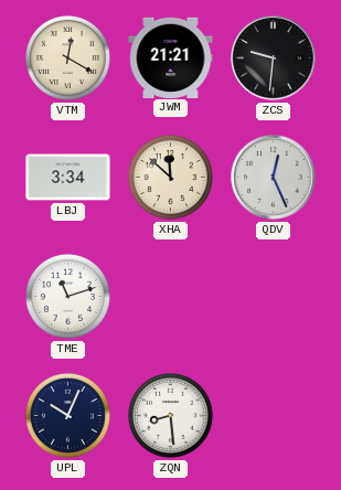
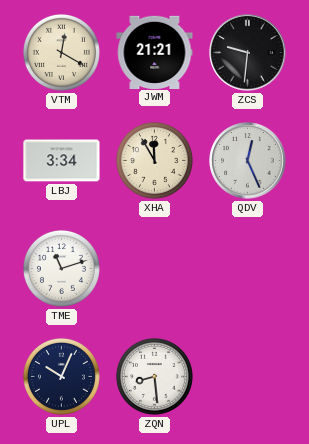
XHA: 11:52 -> 11:55 (154, 160)
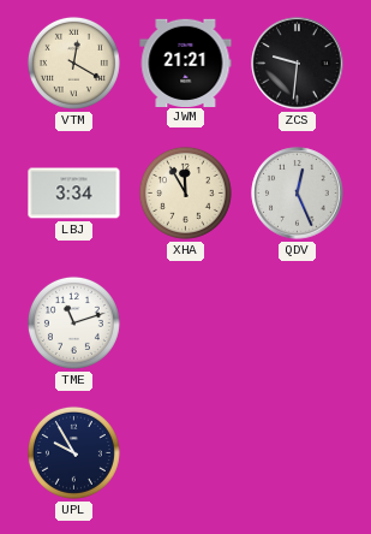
UPL: 10:04 -> 9:55 (73, 452)
ZQN: 8:29 -> none (154, 376)
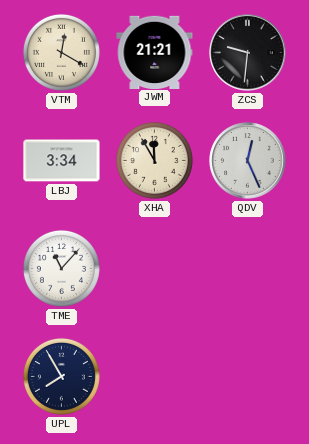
TME: 11:12 -> 11:07 (61, 268)
UPL: 9:55 -> 7:55 (61, 376)
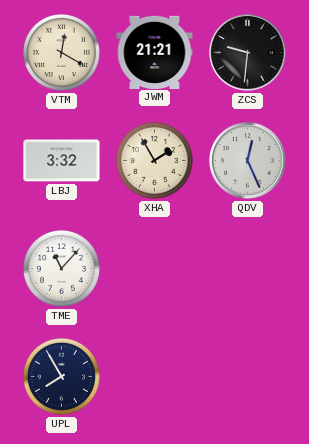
LBJ: 3:34 -> 3:32 (62, 161)
XHA: 11:55 -> 1:55 (154, 160)
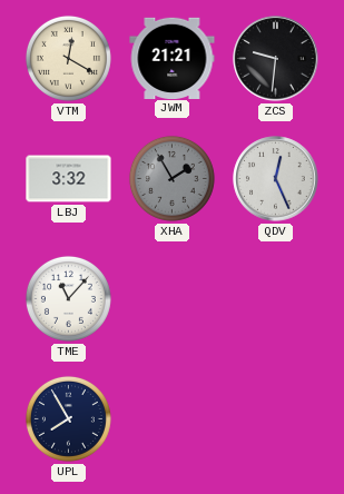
XHA dial: cream -> grey (171, 178)
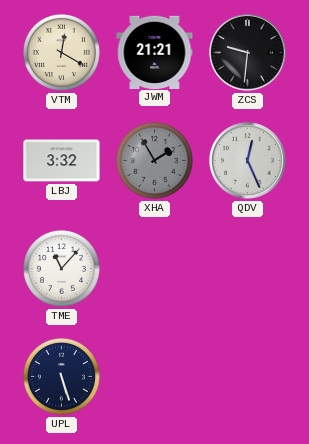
UPL: 7:55 -> 5:27 (61, 376)
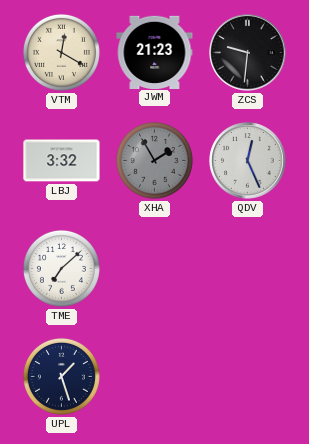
JWM: 21:21 -> 21:23 (155, 52)
TME: 11:07 -> 7:08 (61, 268)
UPL: 5:27 -> 1:27 (61, 376)
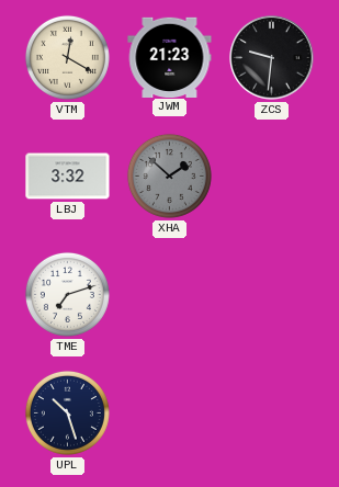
XHA: 1:55 -> 1:52 (169, 175)
QDV: 12:26 -> none (248, 161)
TME: 7:08 -> 7:12 (67, 294)
UPL: 1:27 -> 10:27 (67, 412)
